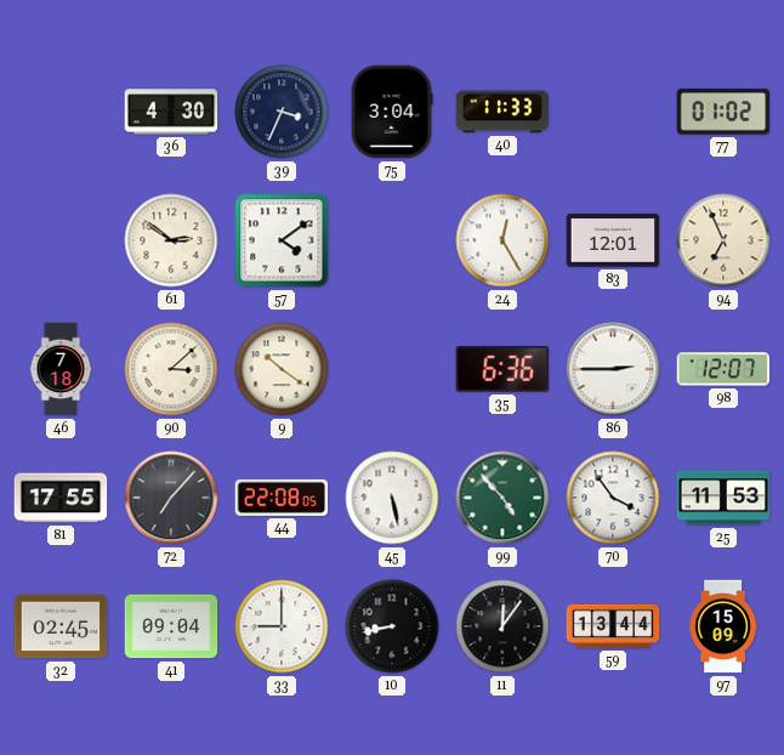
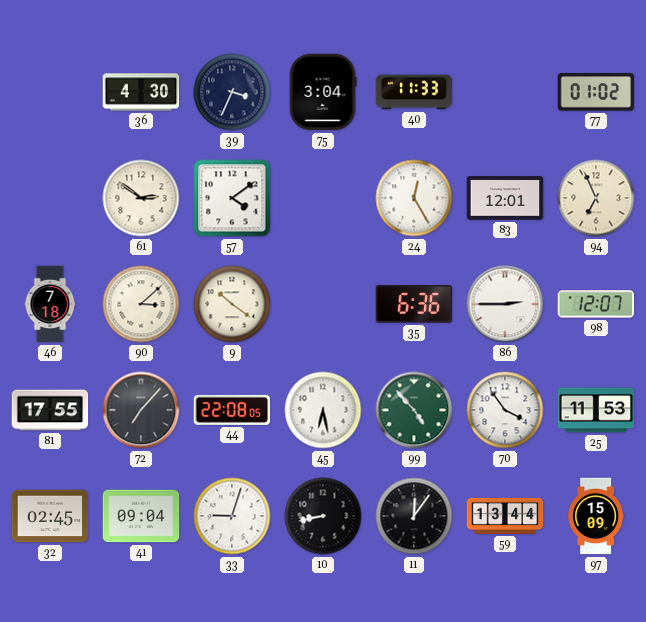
45: 5:28 -> 6:28 (323, 410)
33: 9:00 -> 9:03 (232, 516)
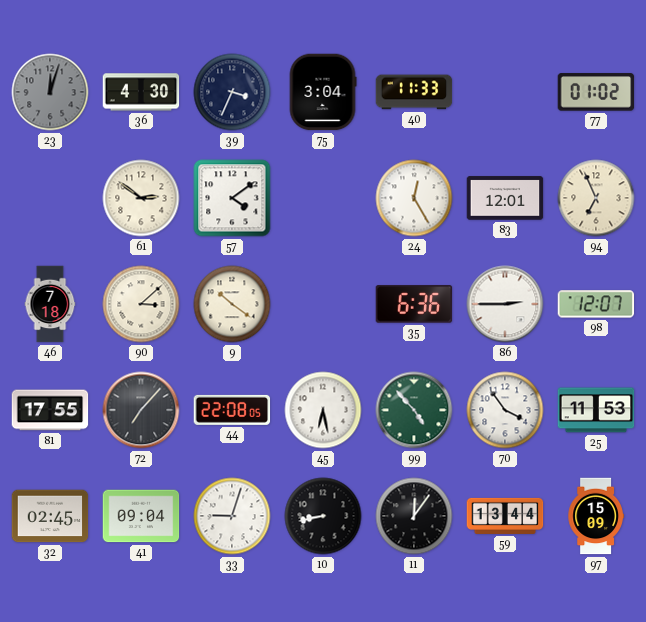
23: none -> 12:03 (50, 92)
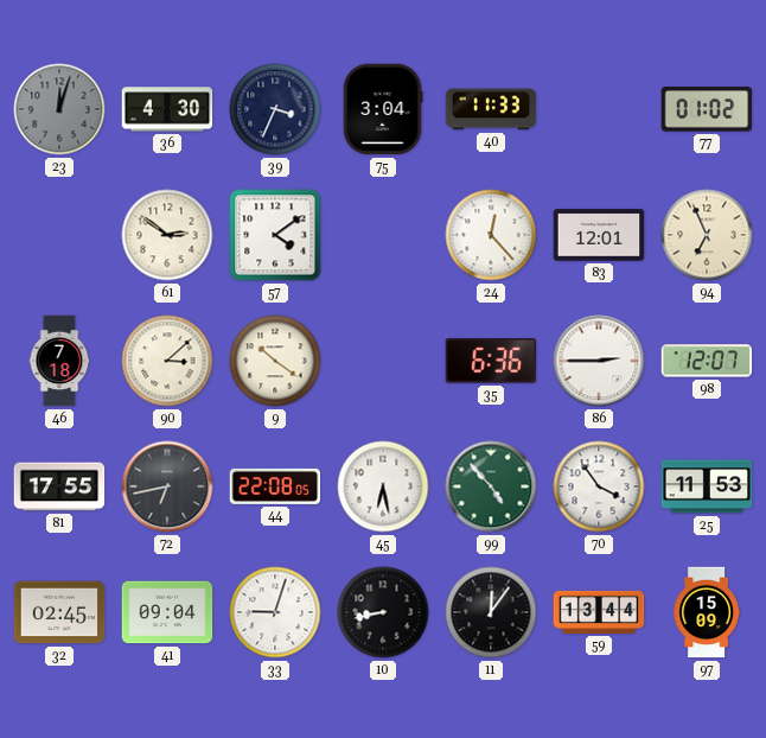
24: 12:25 -> 12:23 (491, 235)
72: 7:07 -> 6:43 (167, 486)
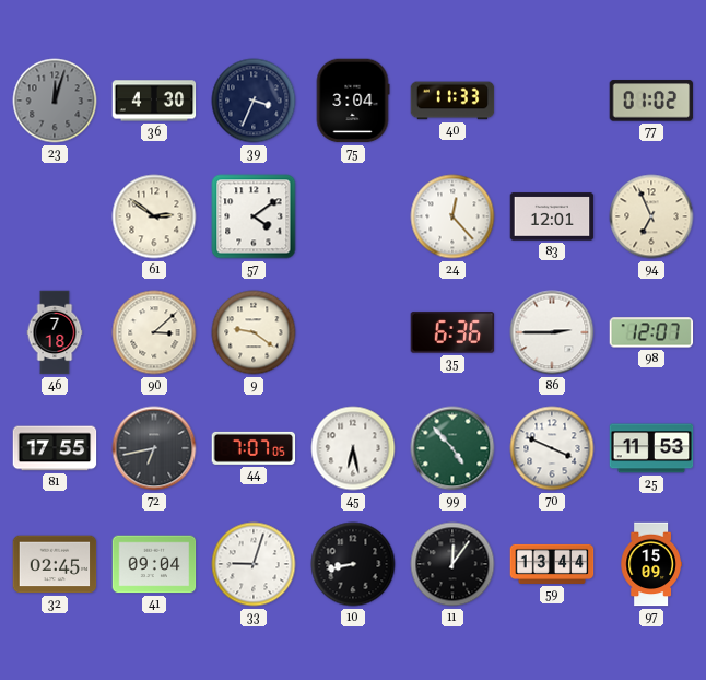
9: 10:21 -> 9:21 (254, 332)
44: 22:08 -> 7:07 (254, 448)
70: 3:54 -> 3:49 (552, 448)
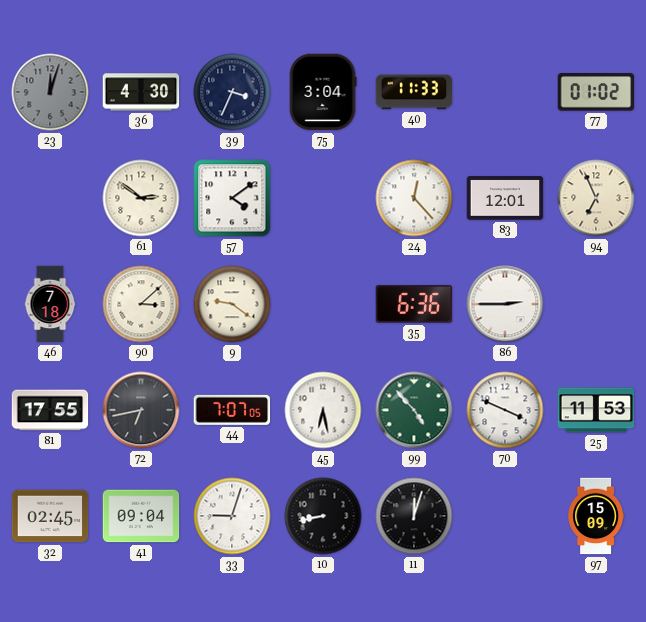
98: 12:07 -> none (651, 332)
11: 12:06 -> 12:03 (414, 516)
59: 13:44 -> none (552, 564)
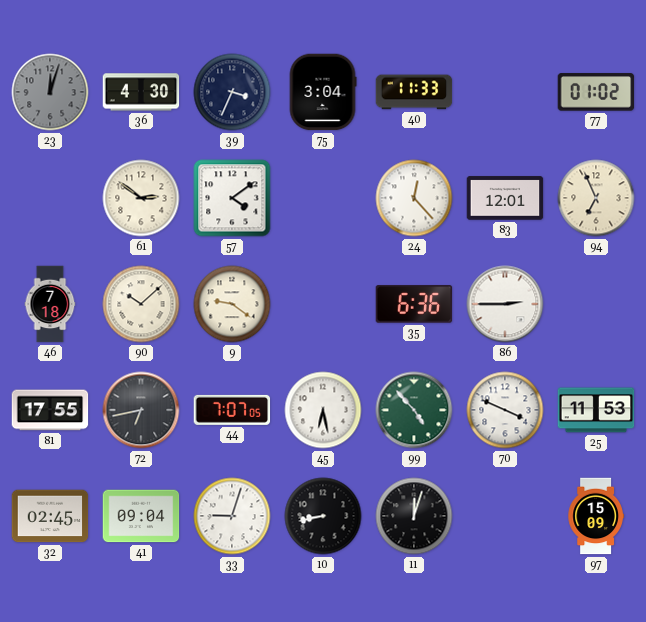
90: 3:08 -> 10:08 (141, 304)
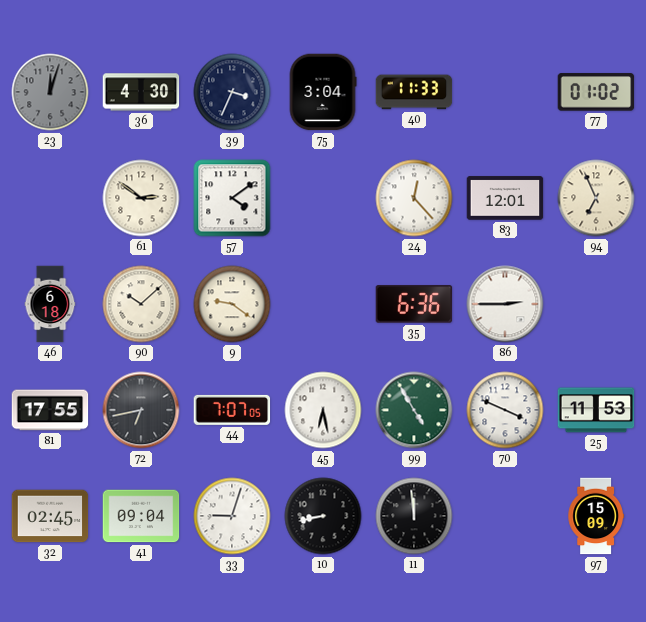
46: 7:18 -> 6:18 (50, 304)
99: 4:53 -> 4:55 (414, 410)
11: 12:03 -> 11:59 (414, 516)
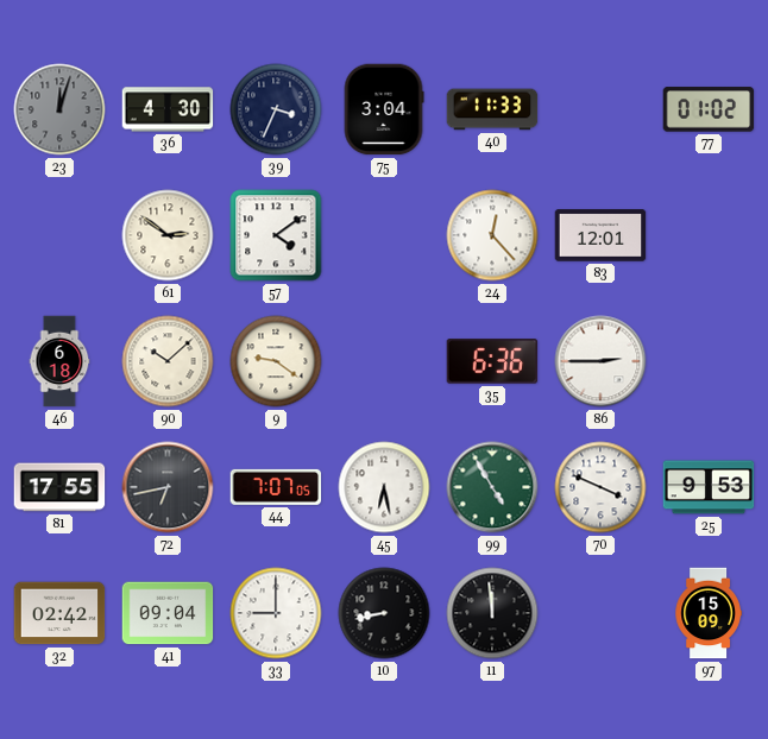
94: 6:56 -> none (596, 198)
25: 11:53 -> 9:53 (709, 487)
32: 02:45 -> 02:42 (59, 613)
33: 9:03 -> 9:00 (276, 613)
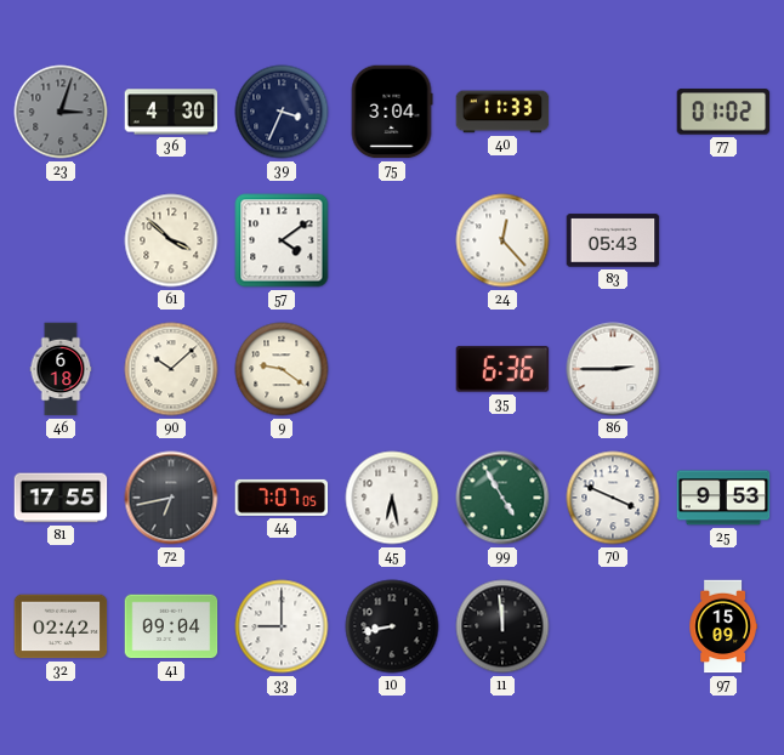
23: 12:03 -> 3:03 (61, 112)
61: 2:51 -> 3:52 (171, 240)
83: 12:01 -> 05:43 (613, 240)
